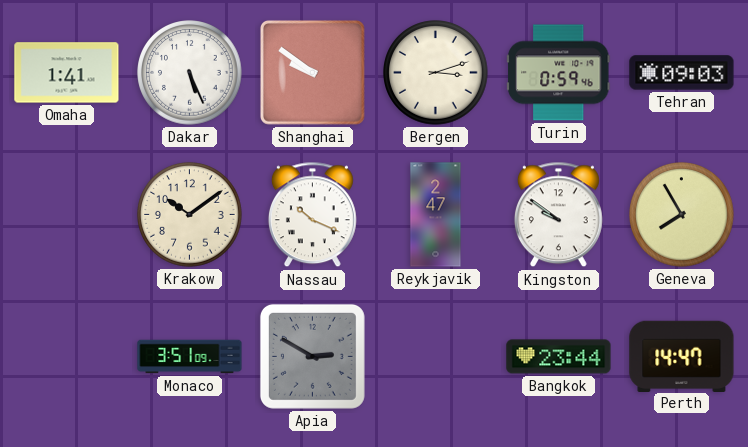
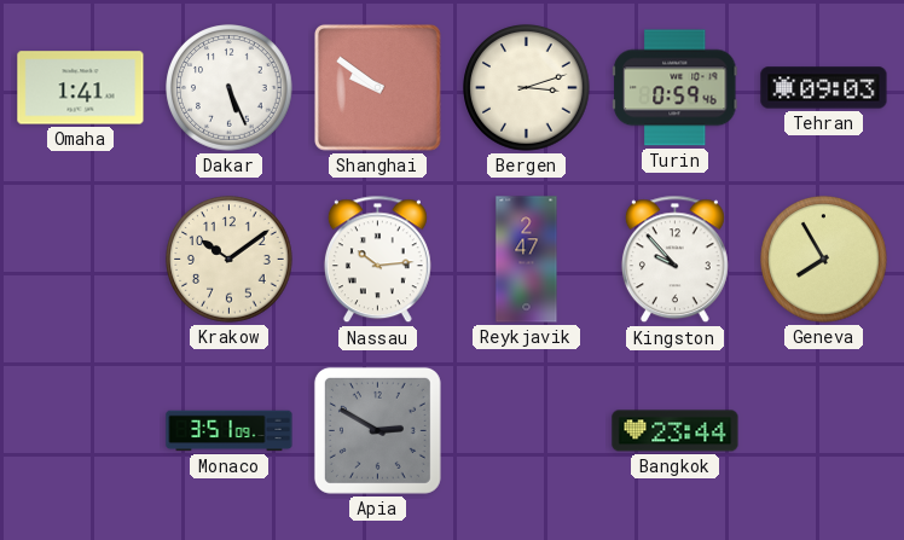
Nassau: 10:19 -> 10:14 (377, 260)
Kingston: 9:51 -> 9:53 (674, 260)
Perth: 14:47 -> none (682, 356)
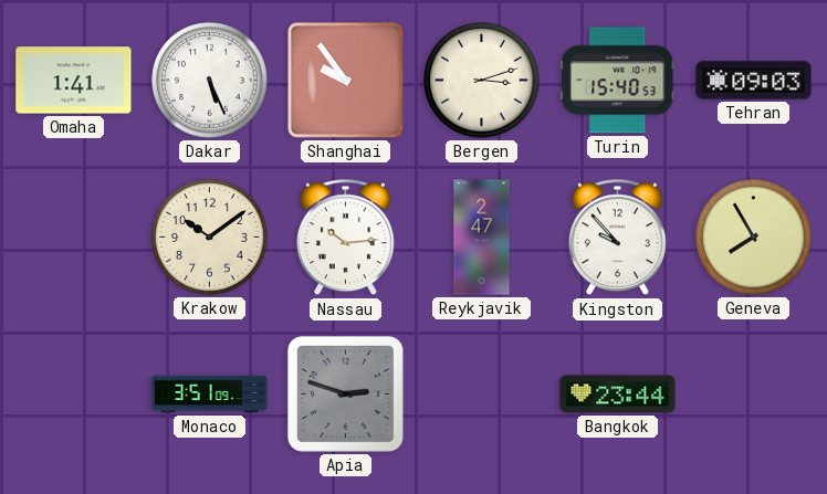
Shanghai: 9:51 -> 9:54 (345, 80)
Turin: 0:59 -> 15:40 (618, 81)
Apia: 2:50 -> 2:48 (345, 393)
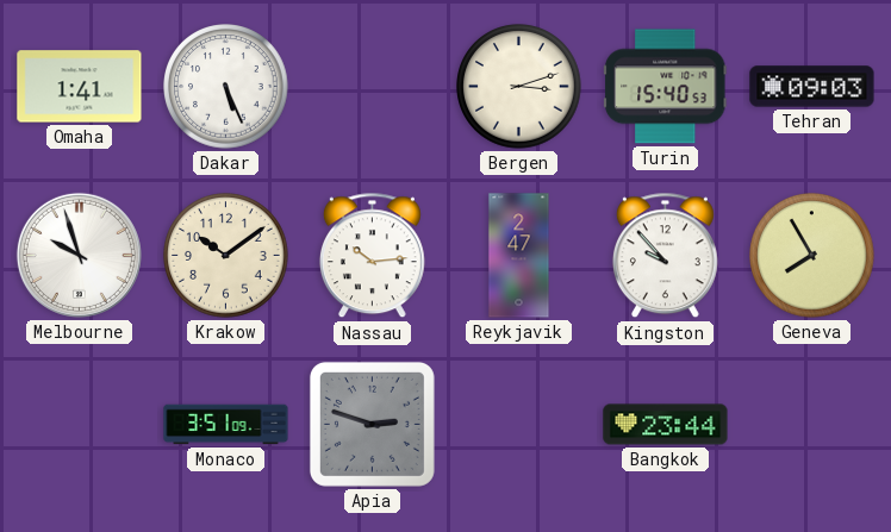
Shanghai: 9:54 -> none (345, 80)
Melbourne: none -> 9:57 (79, 255)
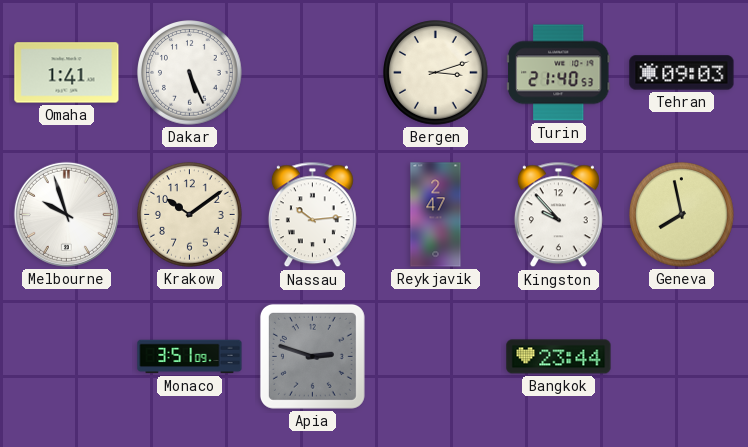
Turin: 15:40 -> 21:40 (559, 73)
Geneva: 7:55 -> 7:58 (682, 215)
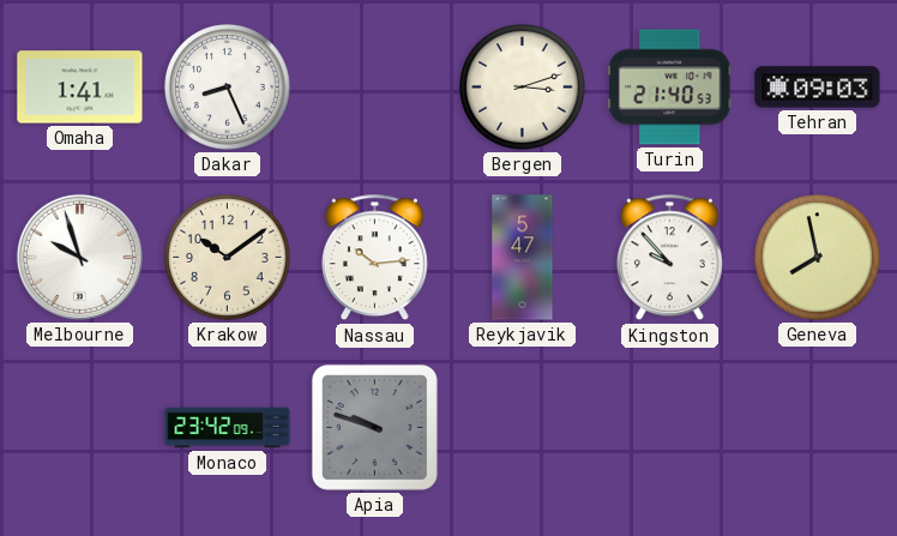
Dakar: 5:26 -> 8:26 (228, 88)
Reykjavik: 2:47 -> 5:47 (523, 258)
Monaco: 3:51 -> 23:42 (228, 428)
Apia: 2:48 -> 9:48 (374, 427)
Bangkok: 23:44 -> none (559, 357)
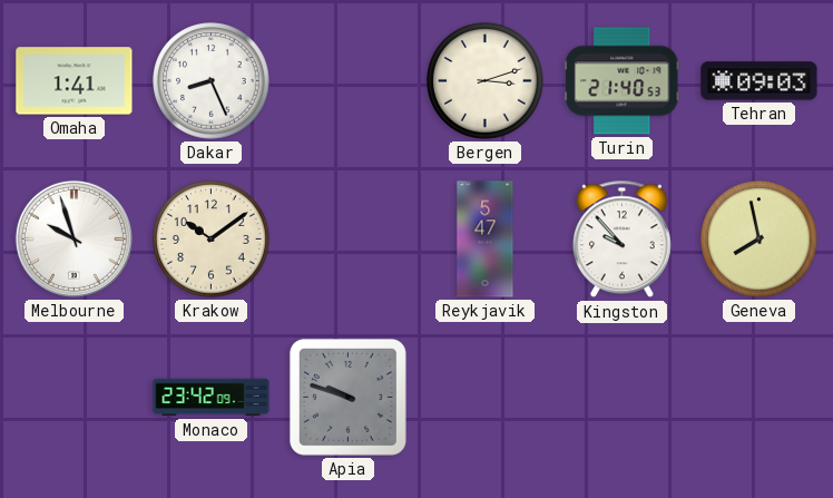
Nassau: 10:14 -> none (374, 258)
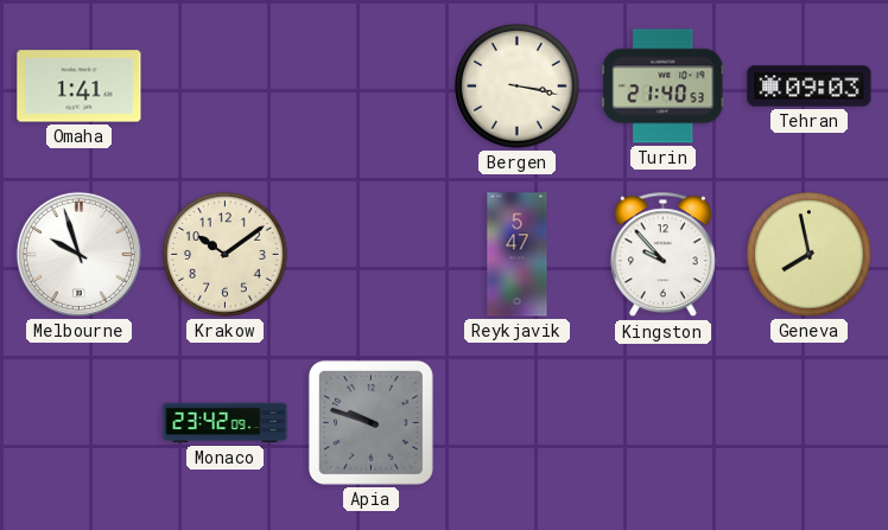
Dakar: 8:26 -> none (212, 81)
Bergen: 3:12 -> 3:17 (518, 87)
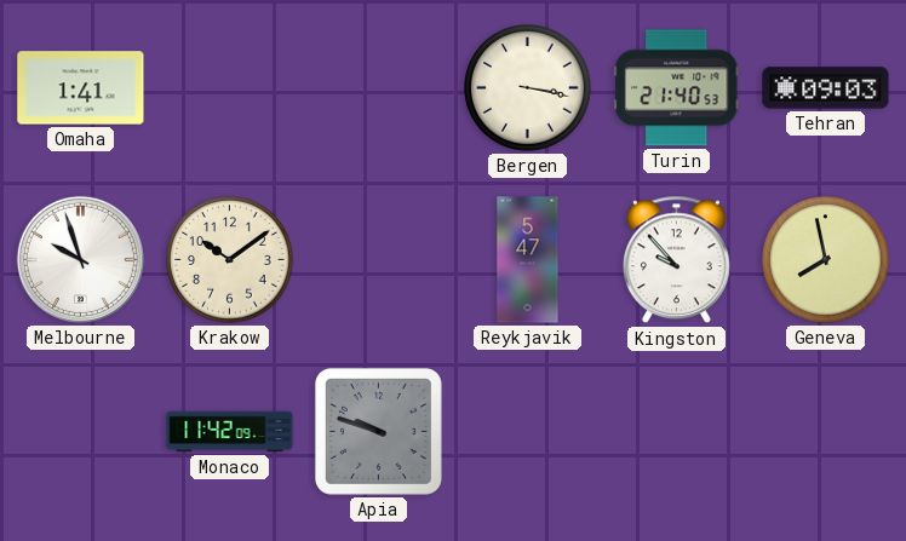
Monaco: 23:42 -> 11:42 (230, 432)
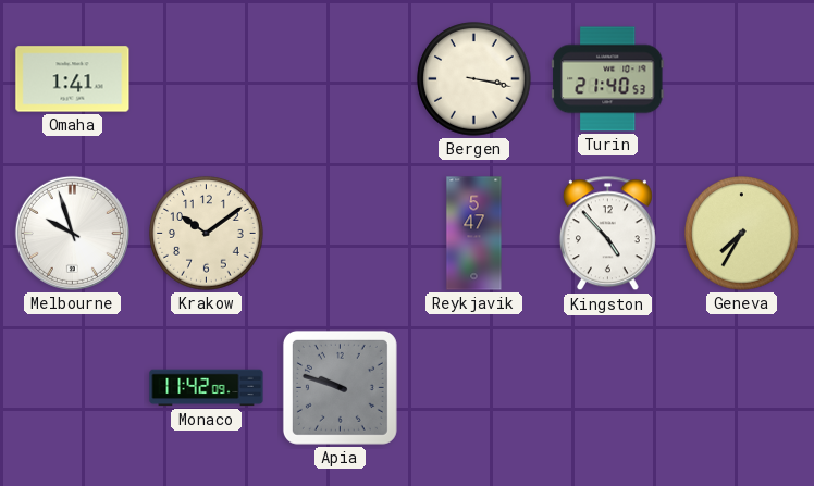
Tehran: 09:03 -> none (826, 88)
Kingston: 9:53 -> 4:53 (607, 234)
Geneva: 7:58 -> 7:35 (742, 234)
